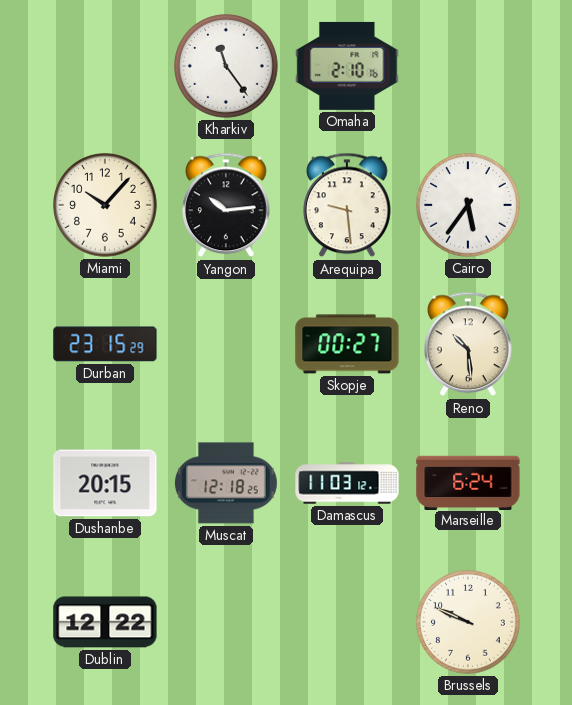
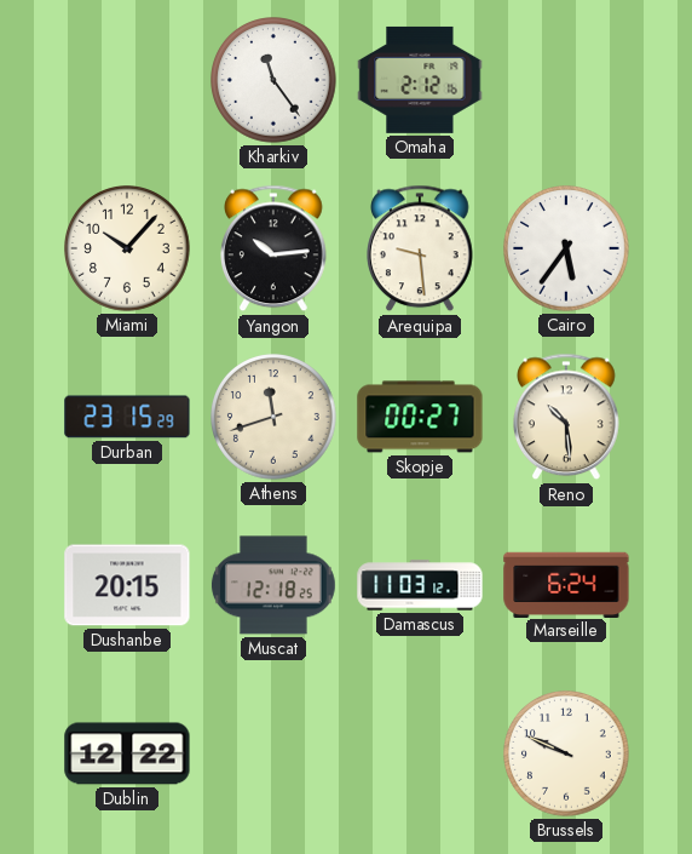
Omaha: 2:10 -> 2:12 (420, 80)
Athens: none -> 11:42 (275, 418)
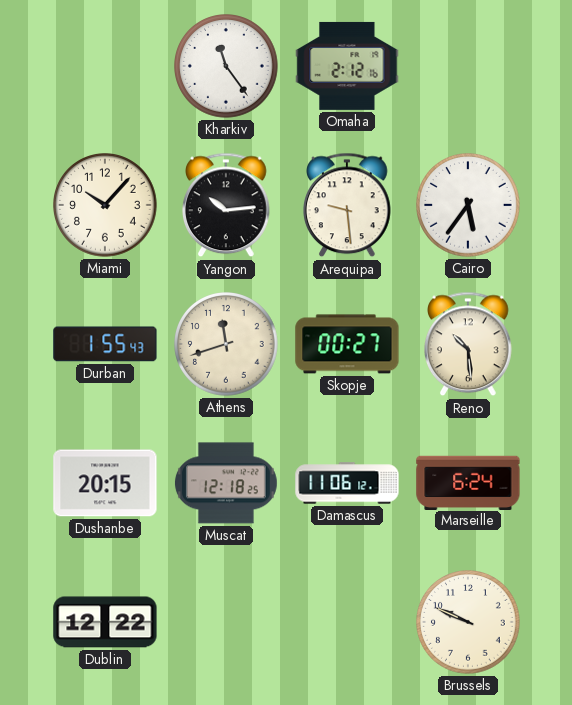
Durban: 23:15 -> 1:55 (105, 344)
Damascus: 11:03 -> 11:06 (347, 483)
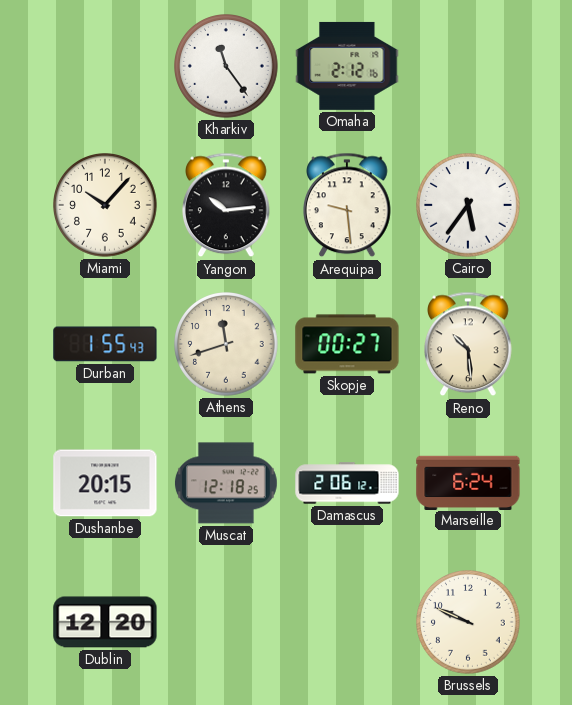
Damascus: 11:06 -> 2:06 (347, 483)
Dublin: 12:22 -> 12:20 (105, 622)
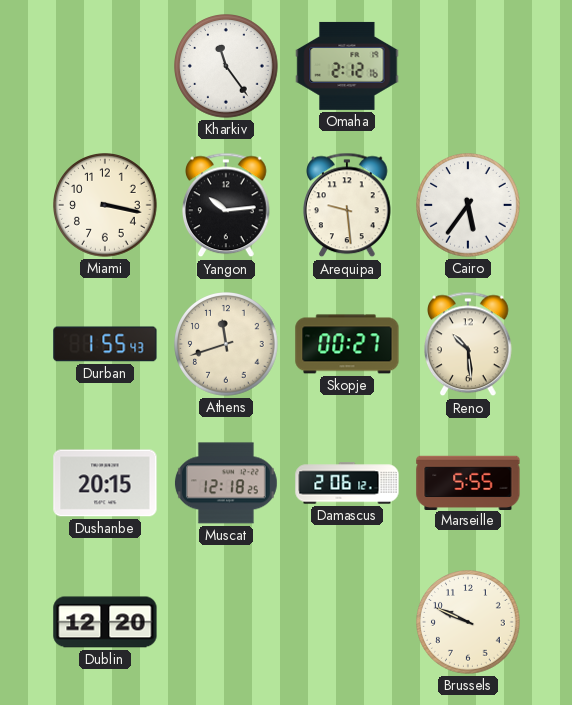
Miami: 10:07 -> 3:17 (106, 206)
Marseille: 6:24 -> 5:55 (468, 482)
